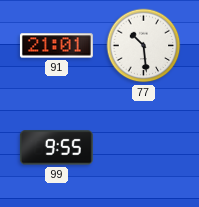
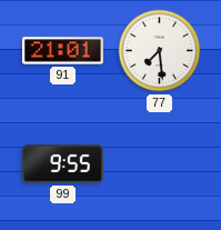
77: 10:29 -> 7:29 (160, 51)
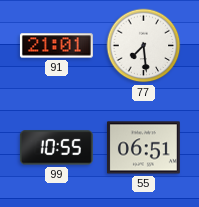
99: 9:55 -> 10:55 (56, 148)
55: none -> 06:51 (143, 148)
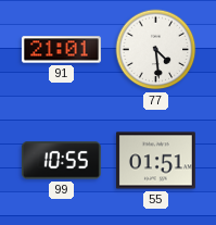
77: 7:29 -> 4:29 (156, 50)
55: 06:51 -> 01:51 (155, 161)
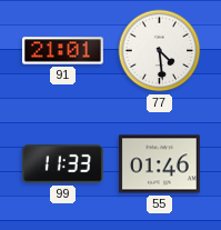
99: 10:55 -> 11:33 (62, 164)
55: 01:51 -> 01:46 (159, 164)
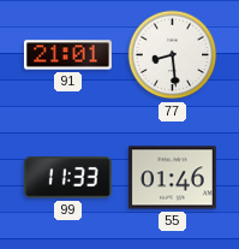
77: 4:29 -> 8:29 (173, 55)
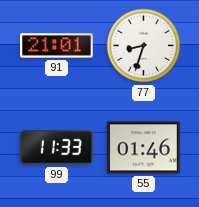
77: 8:29 -> 8:33 (144, 46)
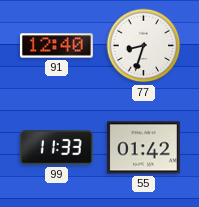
91: 21:01 -> 12:40 (56, 46)
55: 01:46 -> 01:42 (143, 148)
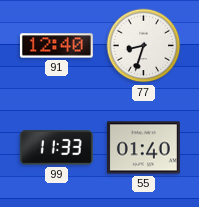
55: 01:42 -> 01:40 (143, 148)
